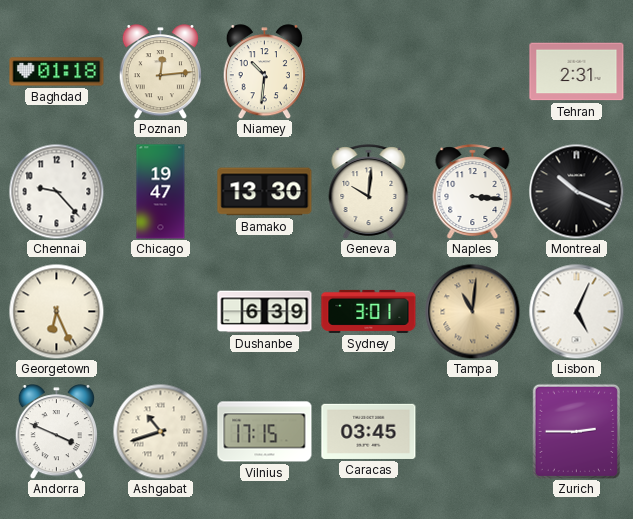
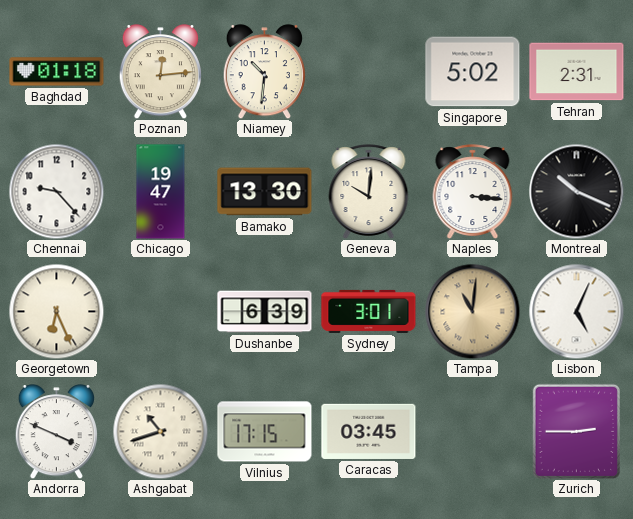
Singapore: none -> 5:02 (473, 72)
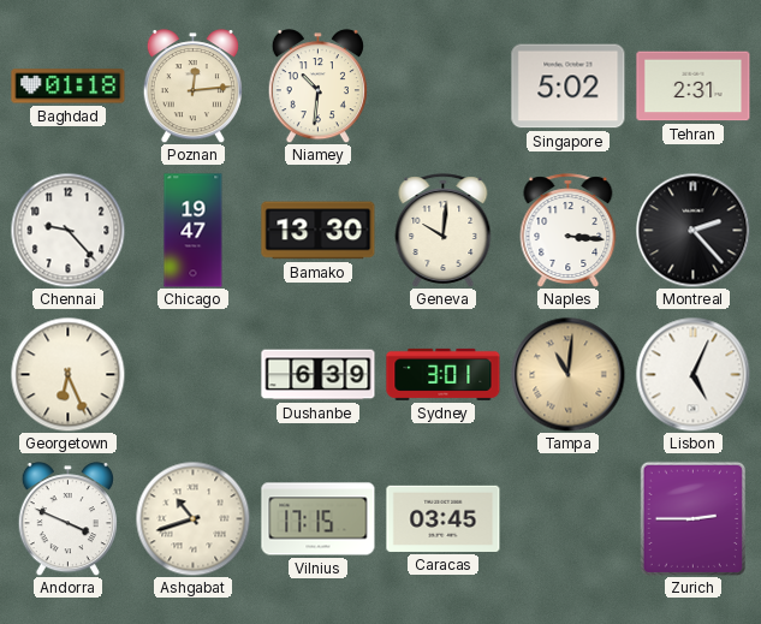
Montreal: 10:19 -> 2:23 (692, 230)
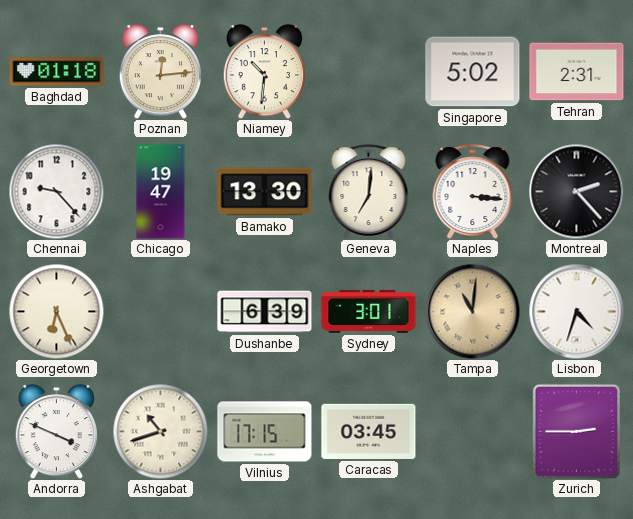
Geneva: 10:01 -> 7:01 (369, 191)
Lisbon: 5:04 -> 4:33 (576, 311)
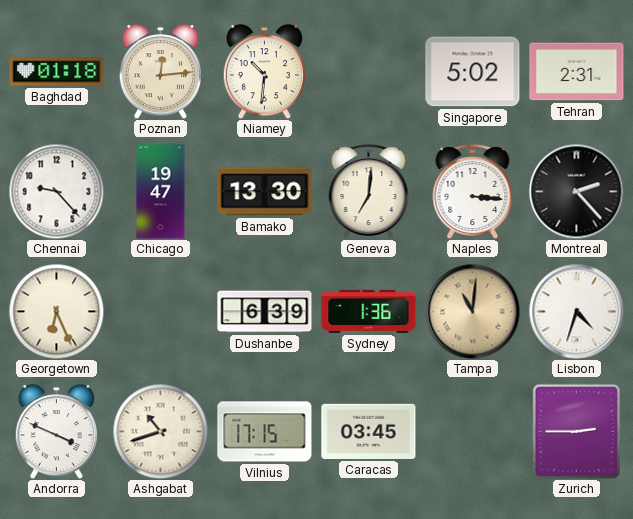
Sydney: 3:01 -> 1:36 (369, 311)
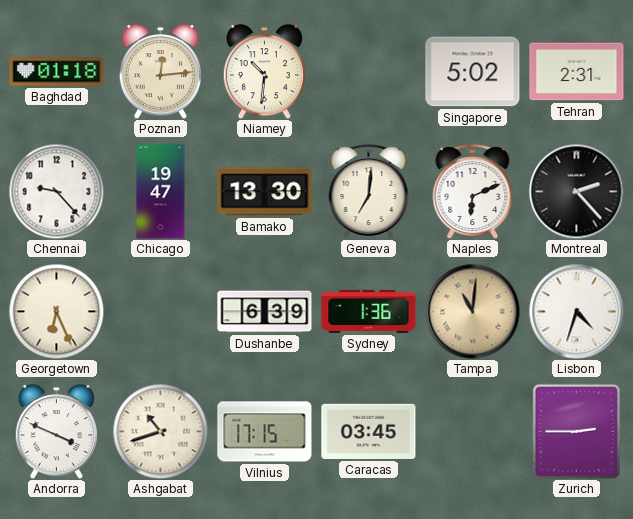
Naples: 3:16 -> 6:11 (473, 191)
